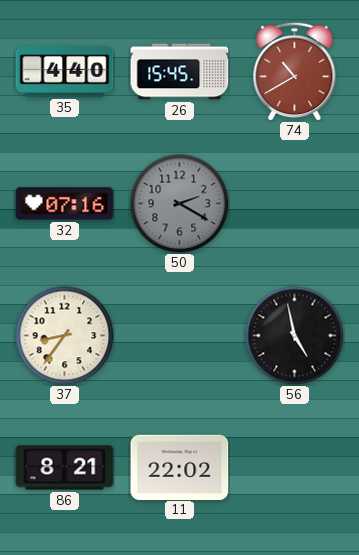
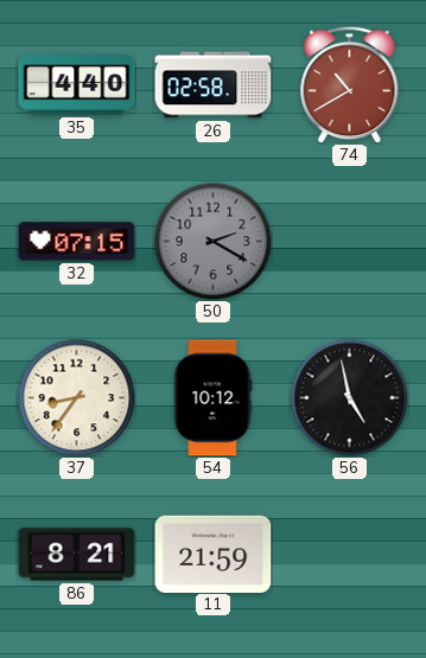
26: 15:45 -> 02:58 (214, 85)
32: 07:16 -> 07:15 (77, 242)
54: none -> 10:12 (214, 398)
11: 22:02 -> 21:59 (214, 554)
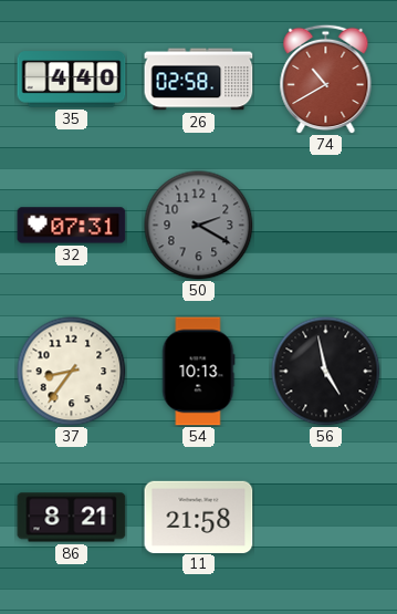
32: 07:15 -> 07:31 (72, 226)
54: 10:12 -> 10:13 (199, 372)
11: 21:59 -> 21:58 (199, 517)
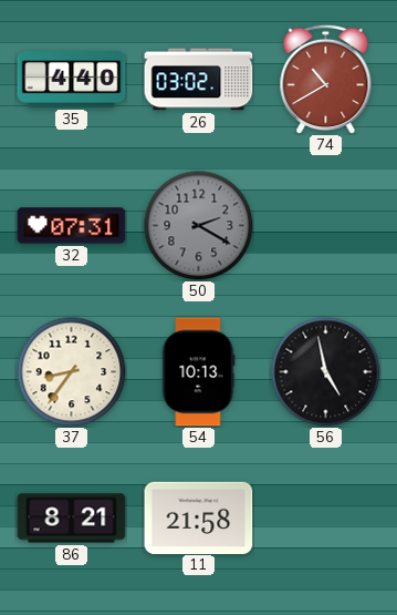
26: 02:58 -> 03:02 (199, 80)
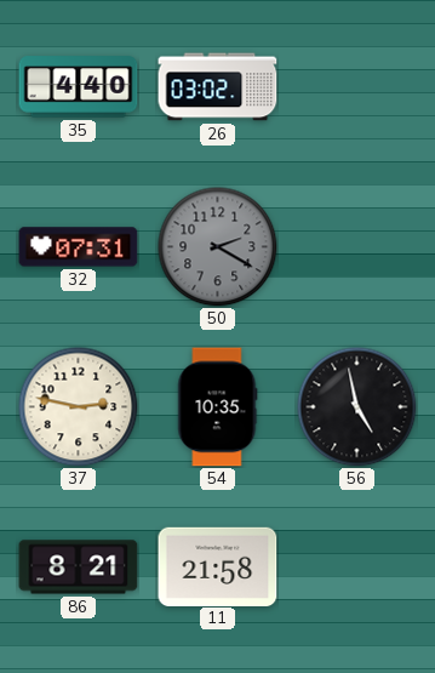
74: 10:40 -> none (326, 79)
37: 8:36 -> 2:47 (79, 407)
54: 10:13 -> 10:35 (218, 407)
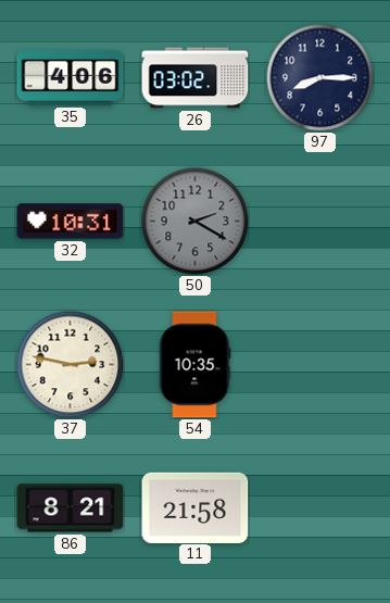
35: 4:40 -> 4:06 (71, 78)
97: none -> 8:15 (320, 78)
32: 07:31 -> 10:31 (71, 222)
56: 4:58 -> none (357, 407)
